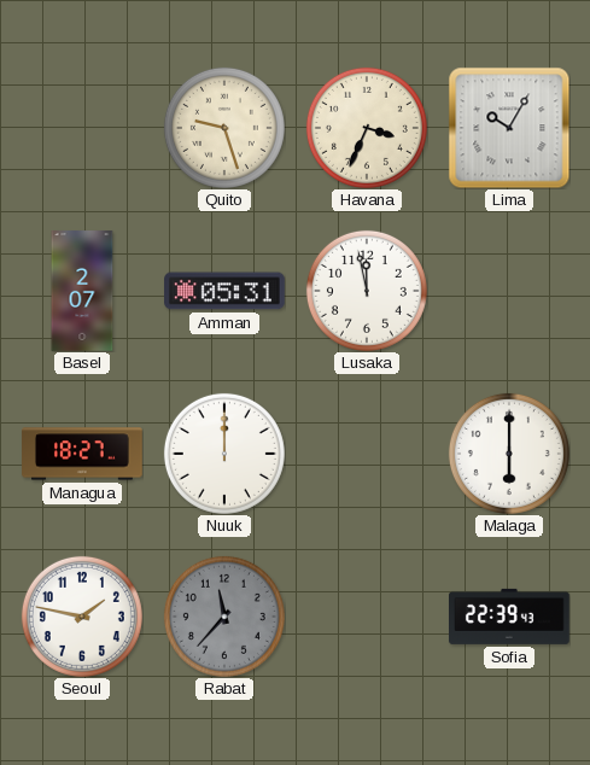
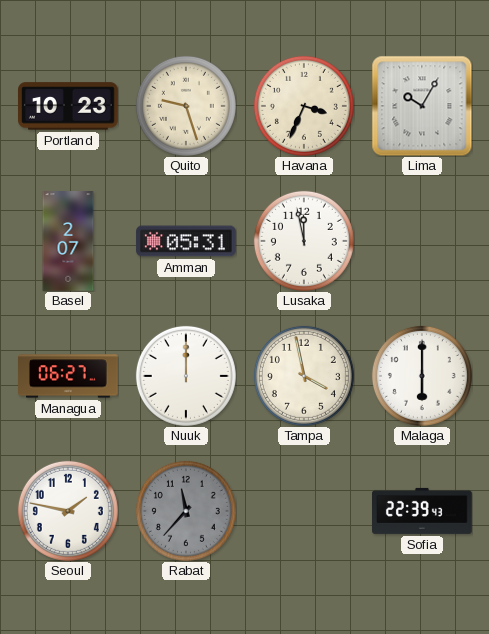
Portland: none -> 10:23 (69, 106)
Managua: 18:27 -> 06:27 (68, 376)
Tampa: none -> 3:58 (304, 376)
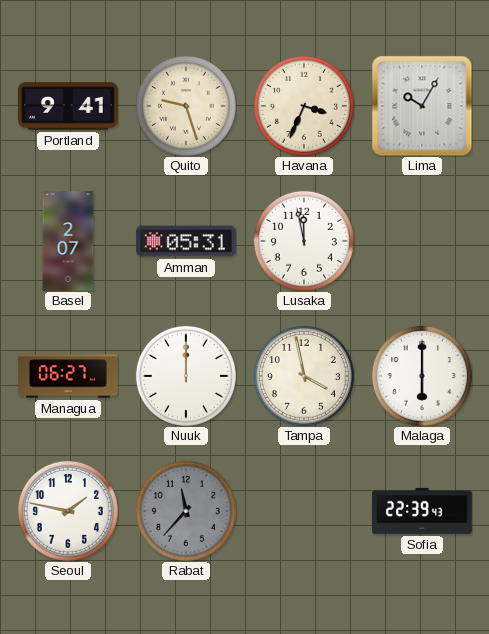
Portland: 10:23 -> 9:41 (69, 106)
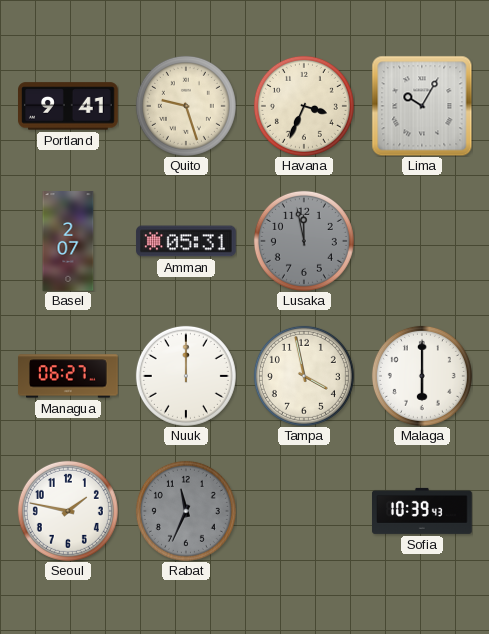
Lusaka dial: white -> grey (304, 241)
Rabat: 11:37 -> 11:34 (186, 511)
Sofia: 22:39 -> 10:39 (423, 511)
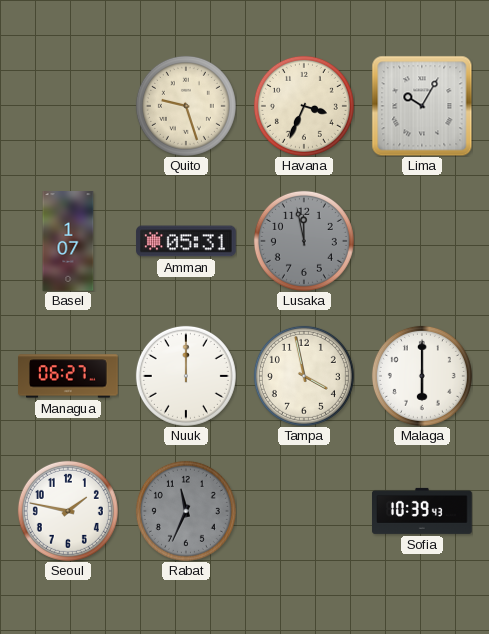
Portland: 9:41 -> none (69, 106)
Basel: 2:07 -> 1:07 (68, 241)
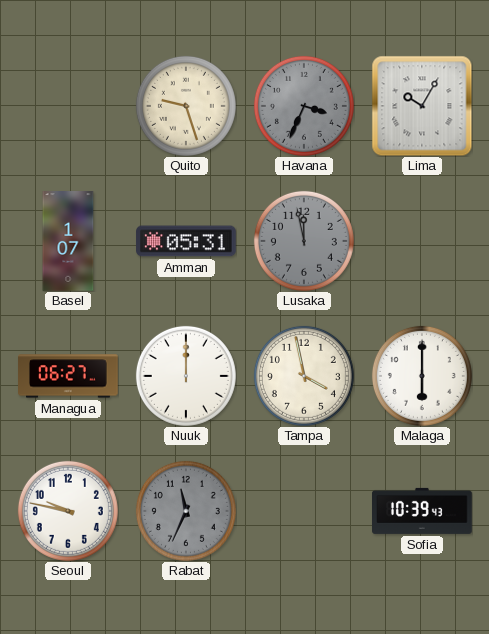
Havana dial: cream -> grey (304, 106)
Seoul: 1:47 -> 9:47 (68, 511)
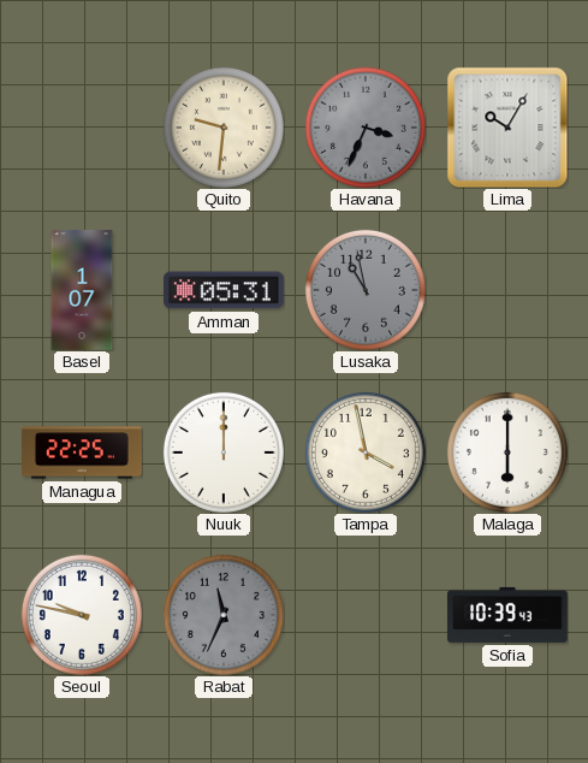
Quito: 9:27 -> 9:31 (224, 128)
Lusaka: 11:58 -> 10:58 (366, 290)
Managua: 06:27 -> 22:25 (82, 453)
